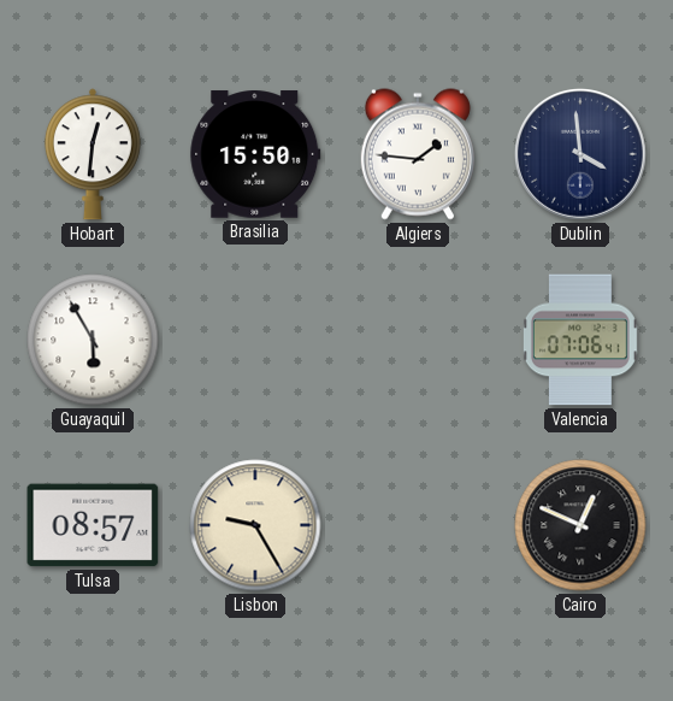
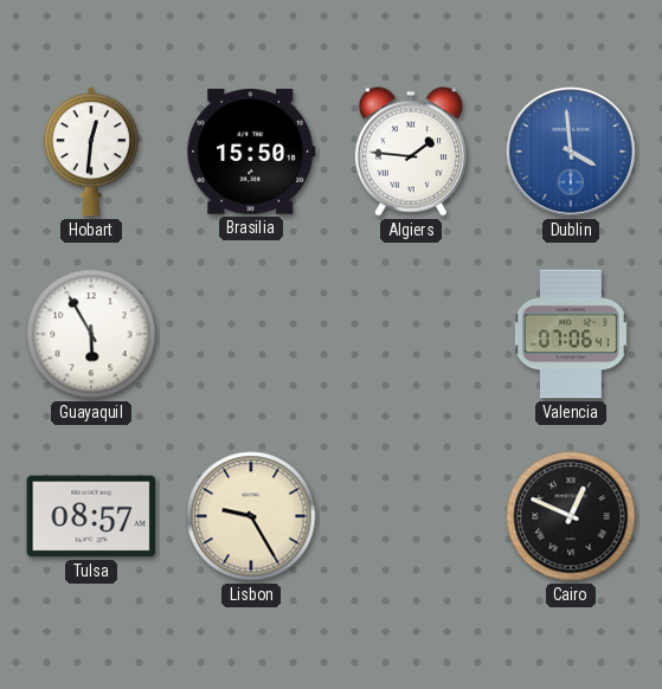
Dublin dial: navy -> blue (571, 152)
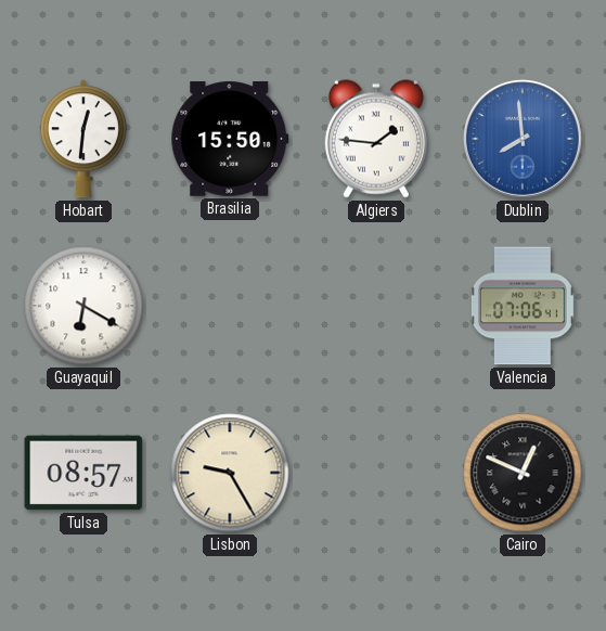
Dublin: 3:59 -> 7:59 (523, 139)
Guayaquil: 5:55 -> 6:20 (83, 306)
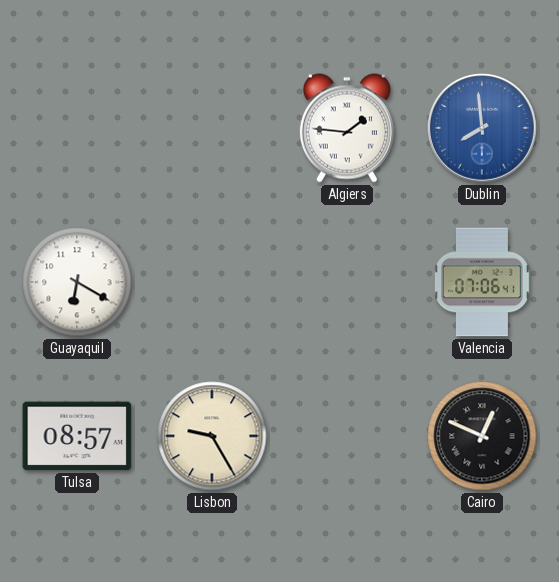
Hobart: 12:31 -> none (83, 139)
Brasilia: 15:50 -> none (230, 139)
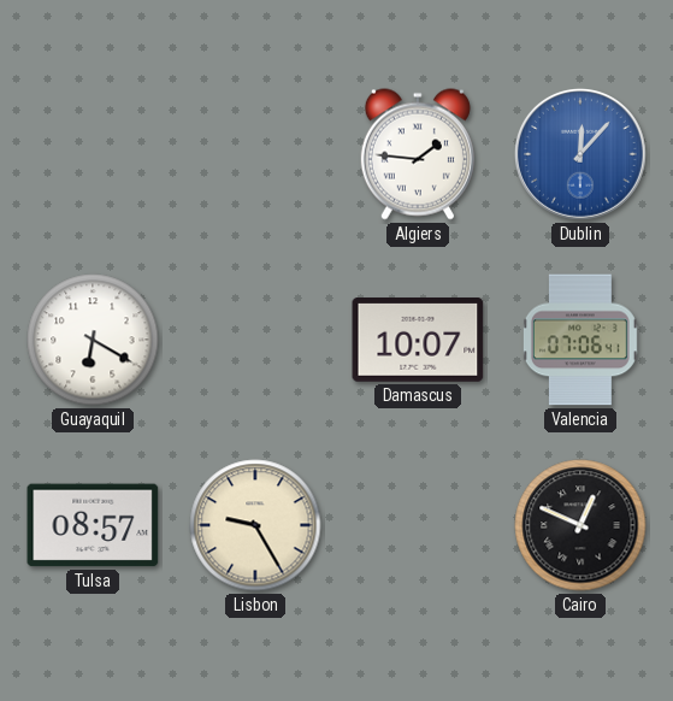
Dublin: 7:59 -> 12:07 (580, 154)
Damascus: none -> 10:07 (418, 341)
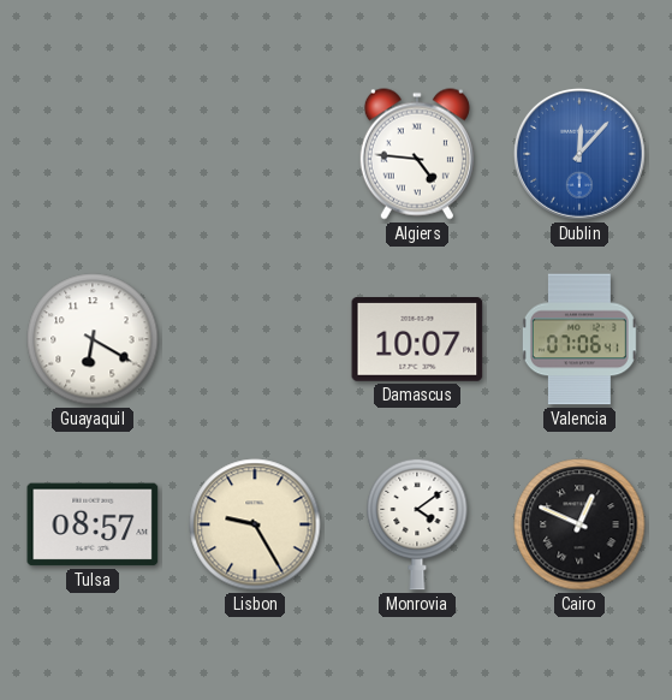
Algiers: 1:46 -> 4:46 (417, 154)
Monrovia: none -> 4:09 (417, 524)
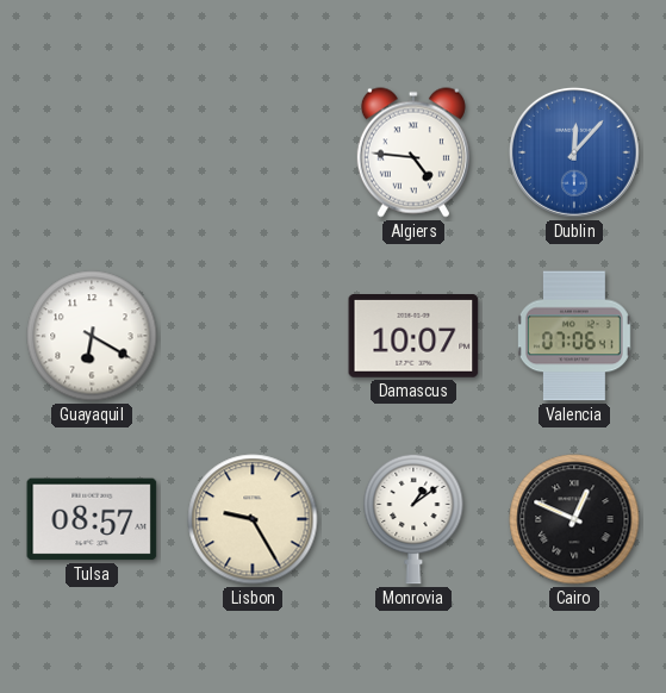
Monrovia: 4:09 -> 1:09 (413, 519)
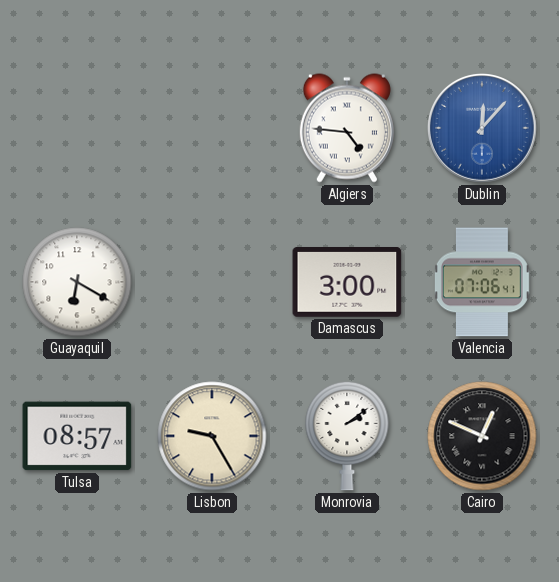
Damascus: 10:07 -> 3:00 (347, 283)
Monrovia: 1:09 -> 2:09 (347, 436)
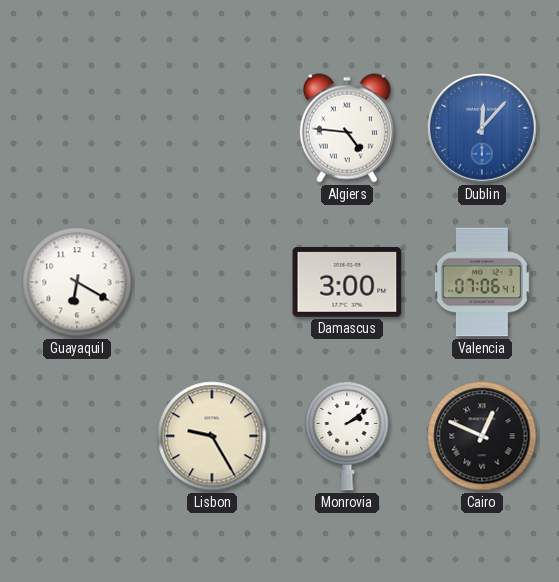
Tulsa: 08:57 -> none (77, 436)
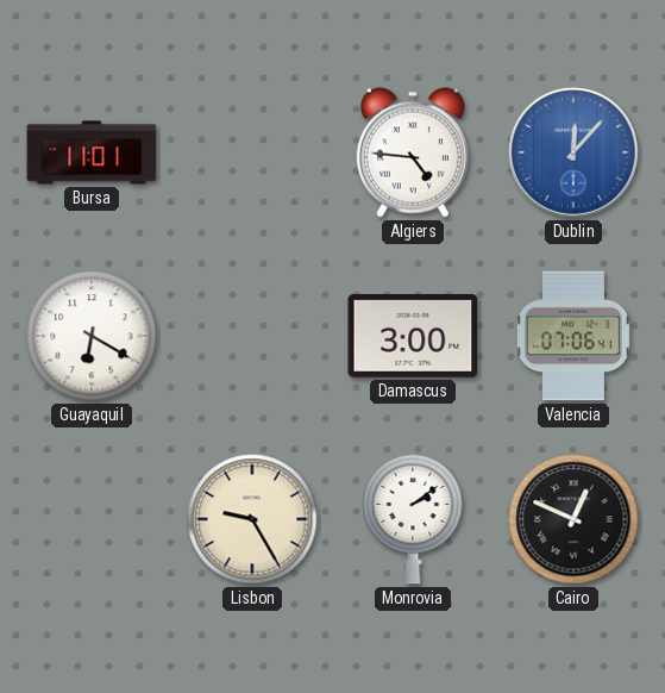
Bursa: none -> 11:01 (92, 152)
